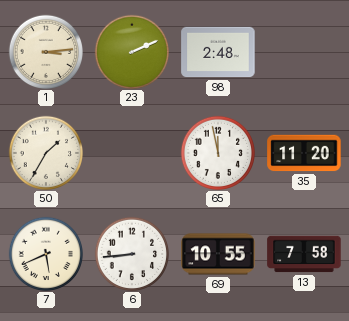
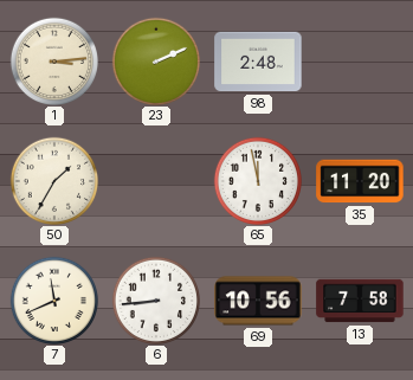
7: 5:41 -> 11:41 (53, 300)
69: 10:55 -> 10:56 (258, 301)
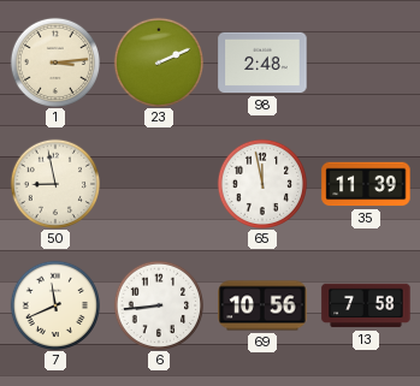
50: 1:35 -> 8:58 (54, 183)
35: 11:20 -> 11:39 (366, 184)
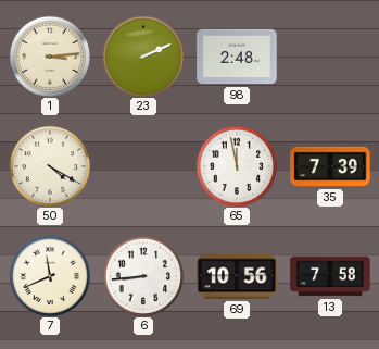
50: 8:58 -> 4:20 (49, 165)
35: 11:39 -> 7:39 (330, 166)
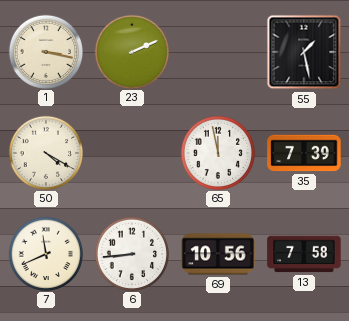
1: 3:14 -> 3:17 (45, 51)
98: 2:48 -> none (237, 57)
55: none -> 1:28 (304, 52)
